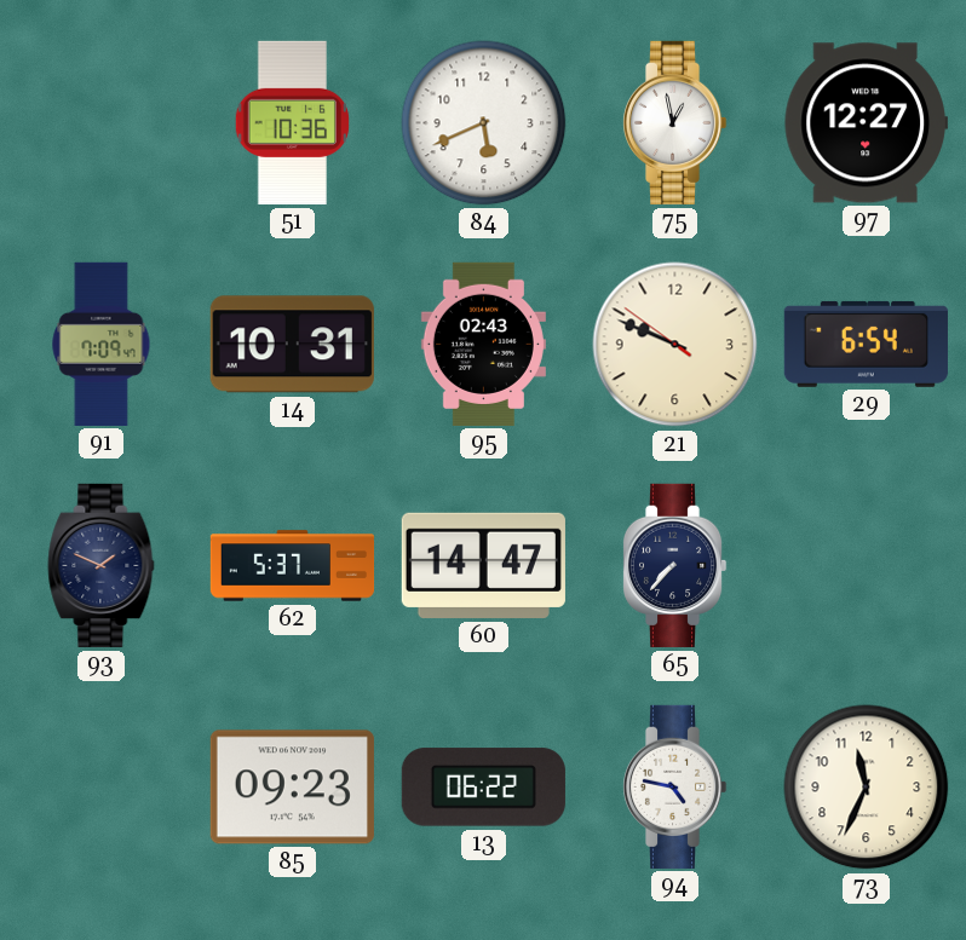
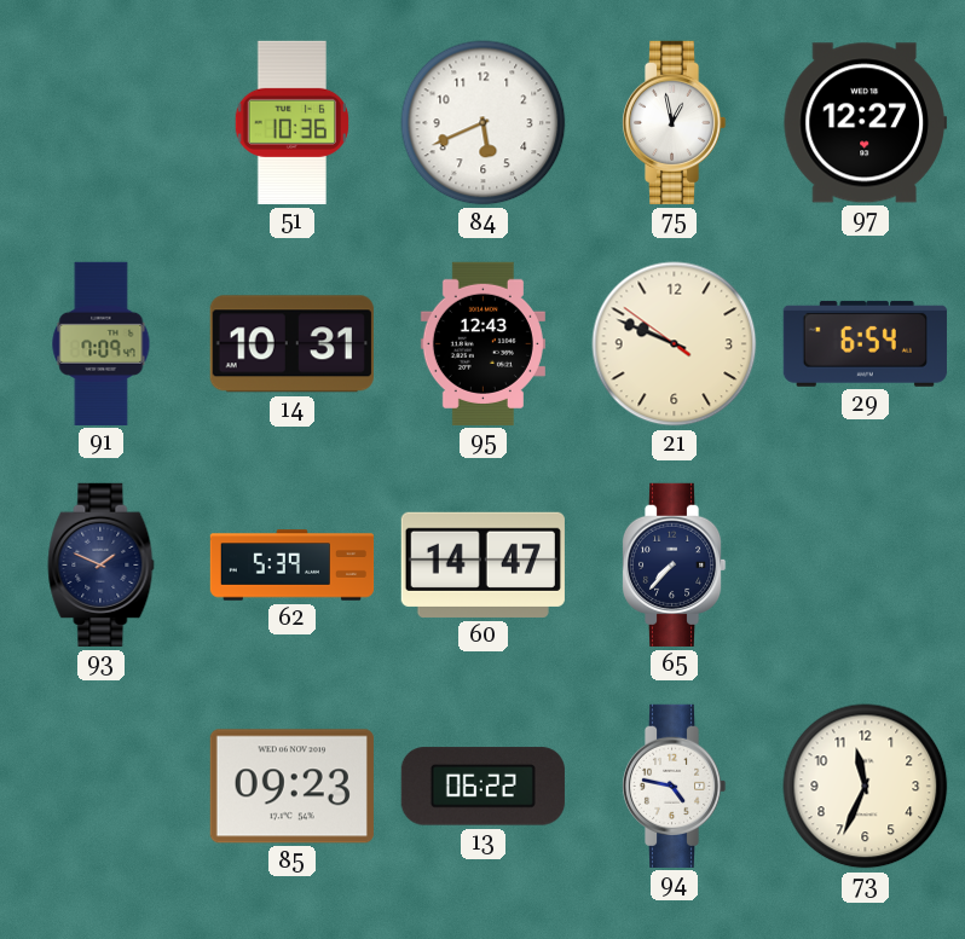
95: 02:43 -> 12:43 (482, 343)
62: 5:37 -> 5:39 (293, 566)
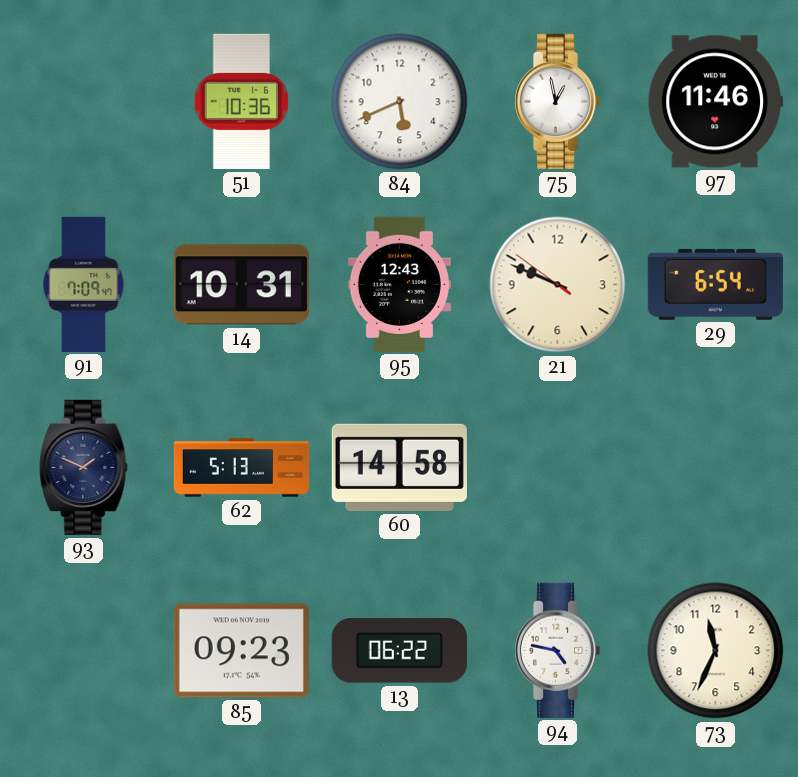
97: 12:27 -> 11:46 (715, 102)
62: 5:39 -> 5:13 (242, 468)
60: 14:47 -> 14:58 (399, 467)
65: 7:37 -> none (674, 564)
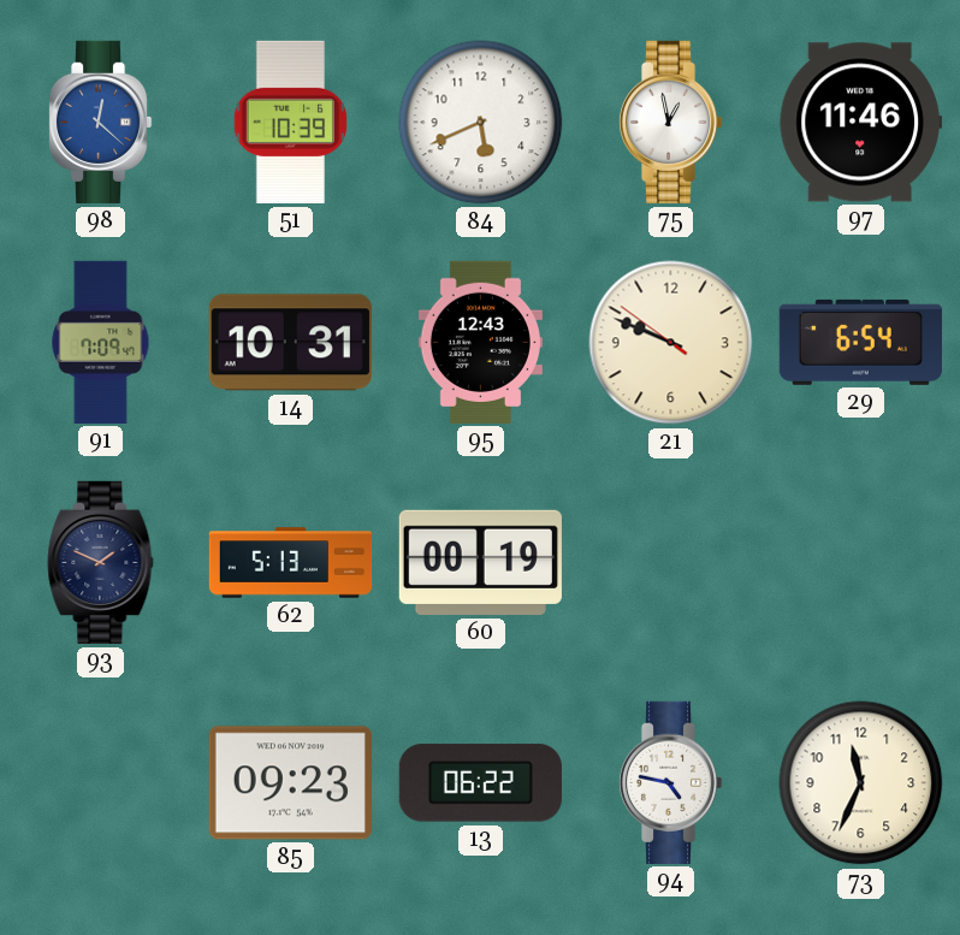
98: none -> 12:22 (100, 122)
51: 10:36 -> 10:39 (290, 122)
60: 14:58 -> 00:19 (480, 562)
